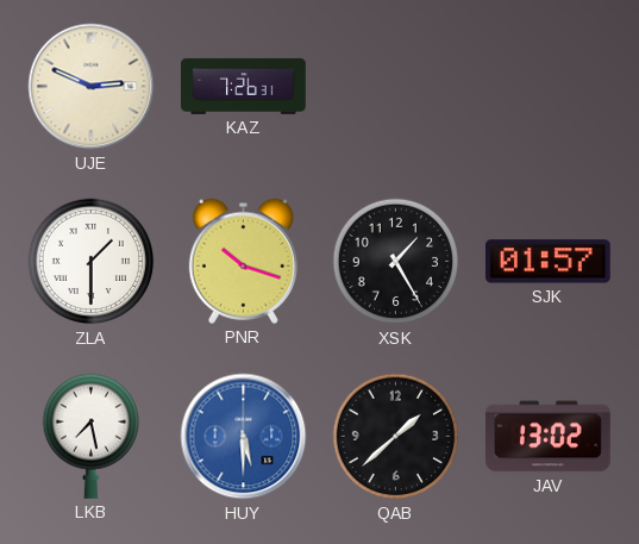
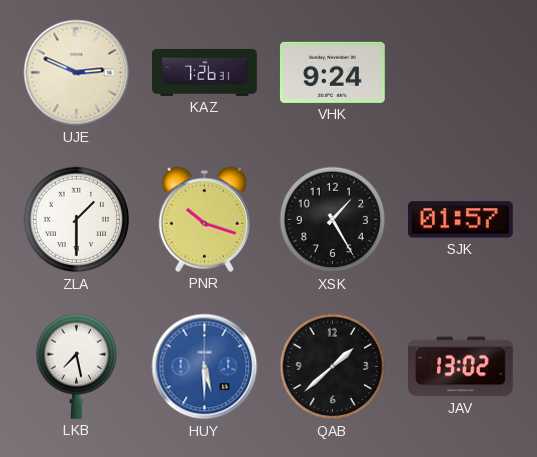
VHK: none -> 9:24 (332, 72)
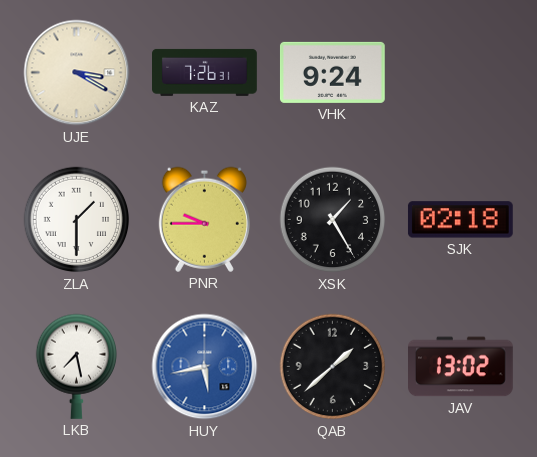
UJE: 2:49 -> 3:20 (77, 73)
PNR: 10:18 -> 9:45 (204, 219)
SJK: 01:57 -> 02:18 (460, 220)
HUY: 5:30 -> 5:43 (205, 367)
